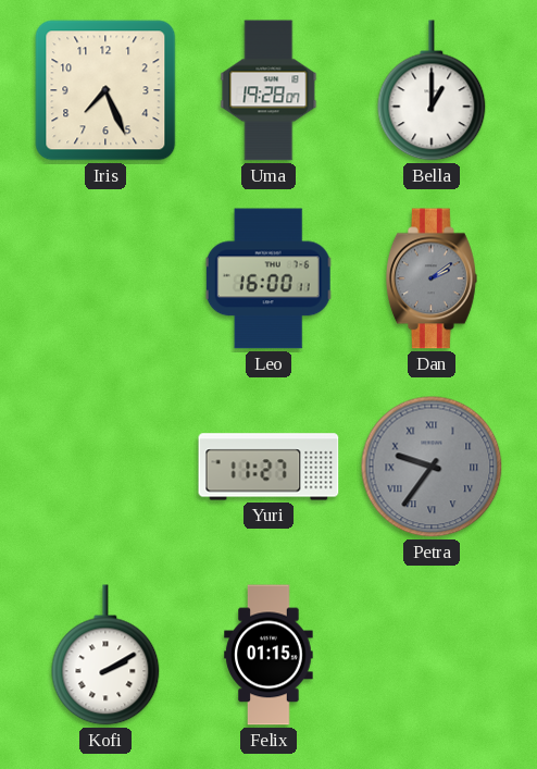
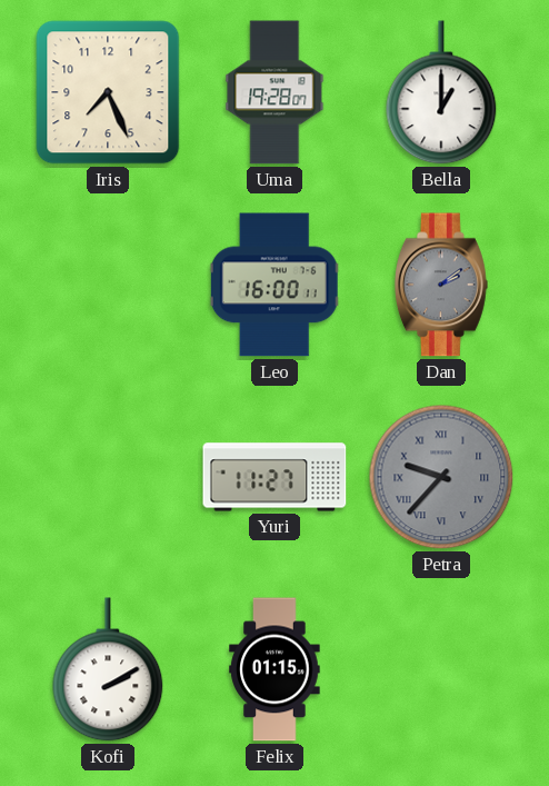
Petra: 9:36 -> 9:37 (441, 477)
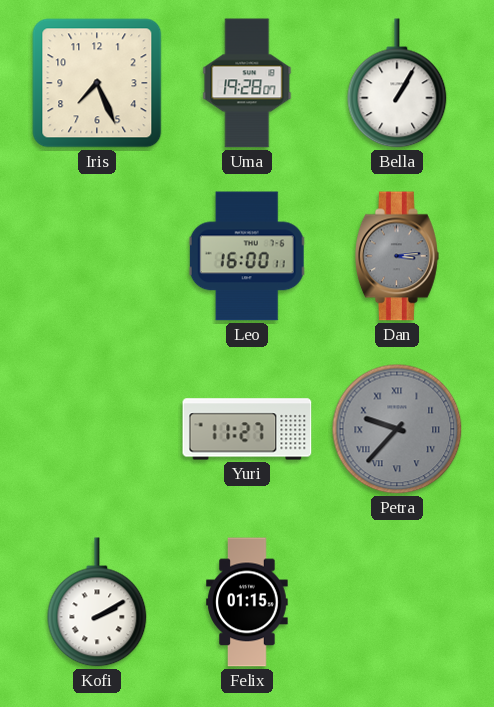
Bella: 1:00 -> 1:05 (397, 83)
Dan: 2:09 -> 3:14 (397, 256)
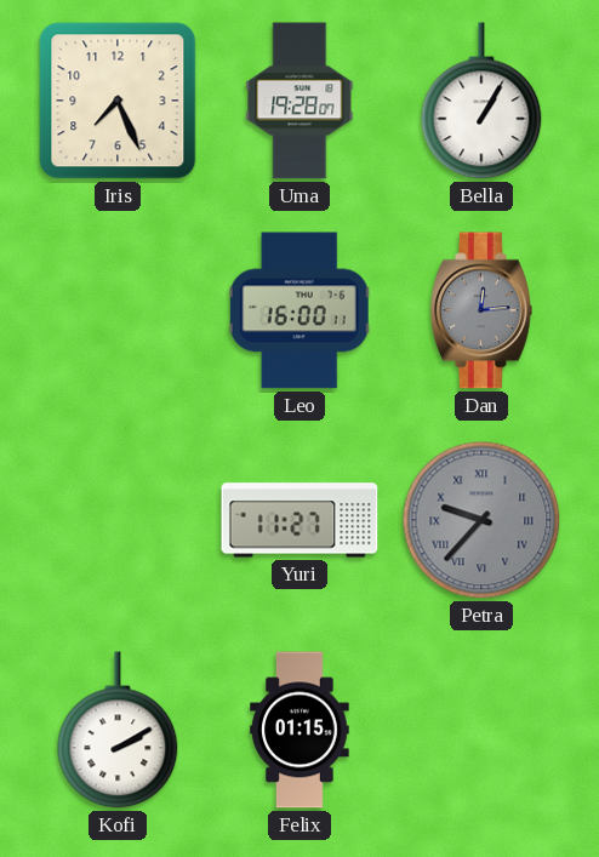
Dan: 3:14 -> 12:14 (481, 310)
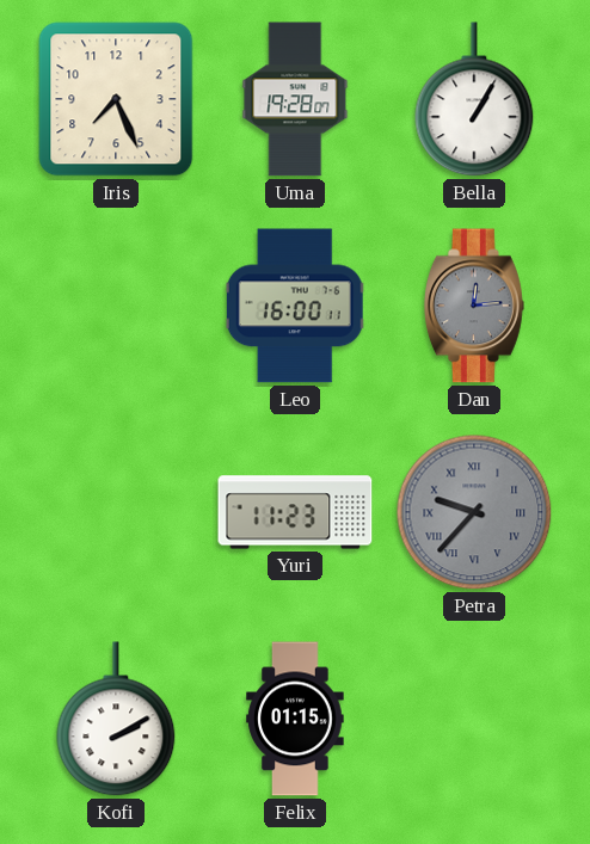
Yuri: 11:27 -> 11:23 (295, 512)
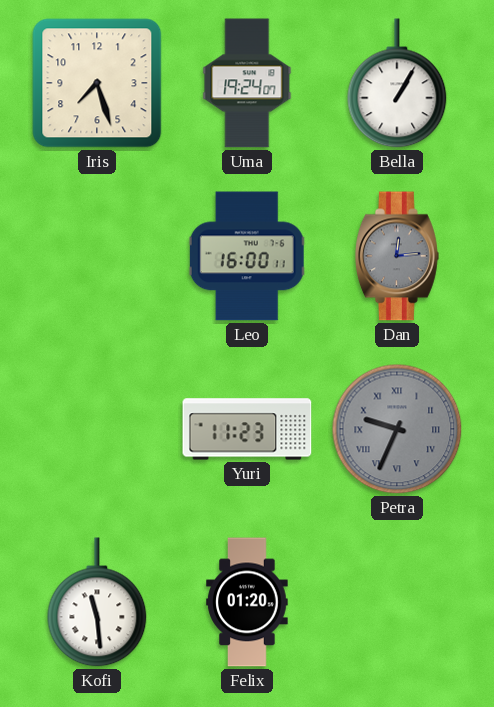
Iris: 7:26 -> 7:27 (97, 83)
Uma: 19:28 -> 19:24 (247, 83)
Petra: 9:37 -> 9:34 (397, 429)
Kofi: 2:10 -> 11:29 (97, 602)
Felix: 01:15 -> 01:20 (247, 602)
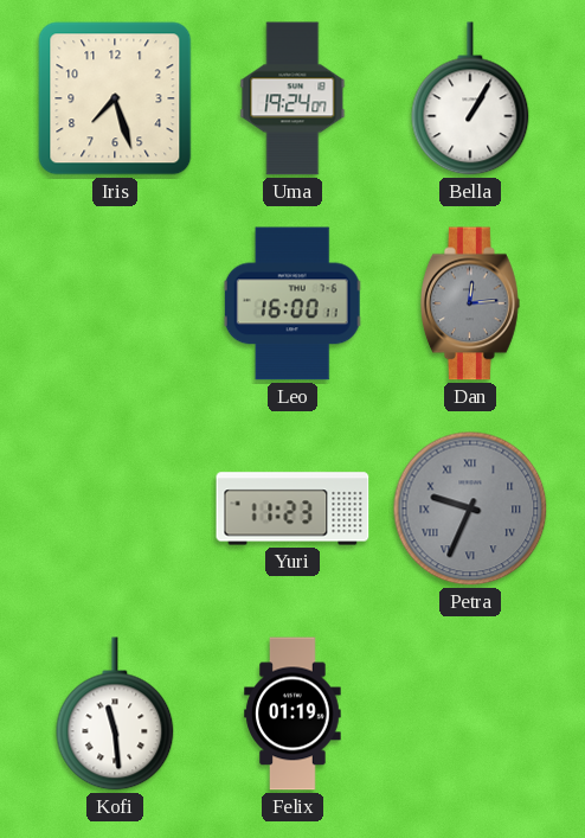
Felix: 01:20 -> 01:19 (292, 714)
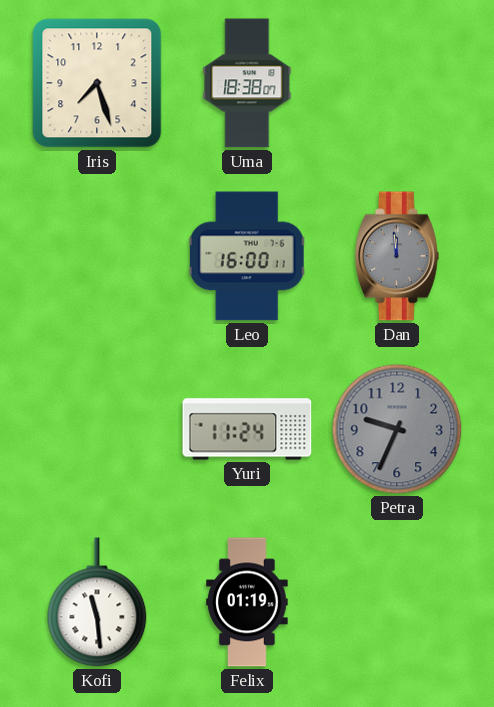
Uma: 19:24 -> 18:38 (247, 83)
Bella: 1:05 -> none (470, 98)
Dan: 12:14 -> 11:59 (397, 256)
Yuri: 11:23 -> 11:24 (247, 429)
Petra numerals: Roman -> Arabic (397, 429)
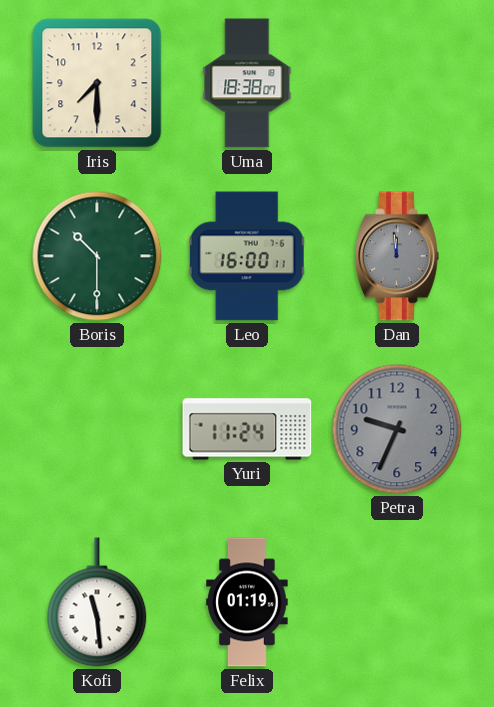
Iris: 7:27 -> 7:30 (97, 83)
Boris: none -> 10:30 (97, 256)
